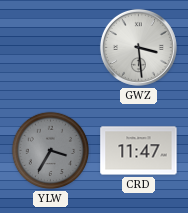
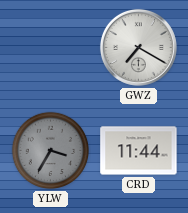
GWZ: 3:29 -> 7:20 (138, 47)
CRD: 11:47 -> 11:44 (139, 151)
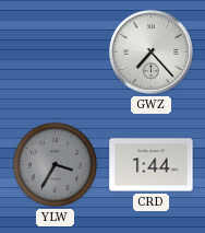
GWZ: 7:20 -> 7:23 (150, 51)
CRD: 11:44 -> 1:44 (152, 165)
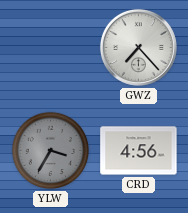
CRD: 1:44 -> 4:56 (139, 151)
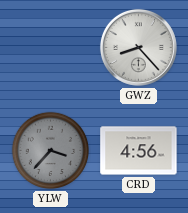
GWZ: 7:23 -> 8:23 (138, 47)
YLW: 3:35 -> 3:37 (51, 151)
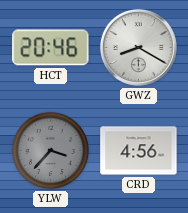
HCT: none -> 20:46 (51, 48)
GWZ: 8:23 -> 8:20 (138, 47)
